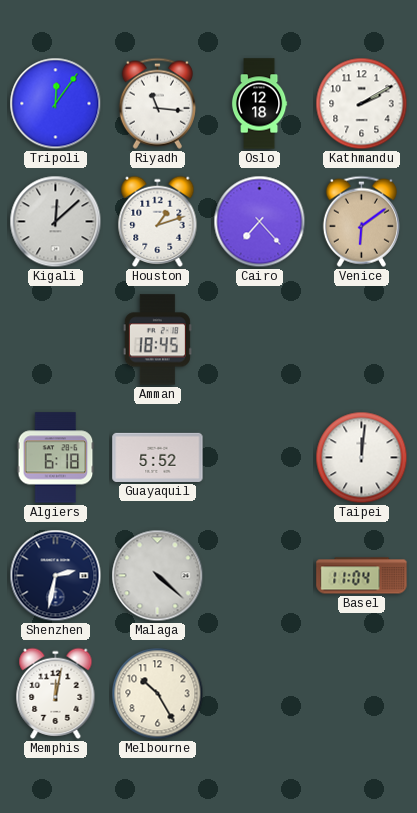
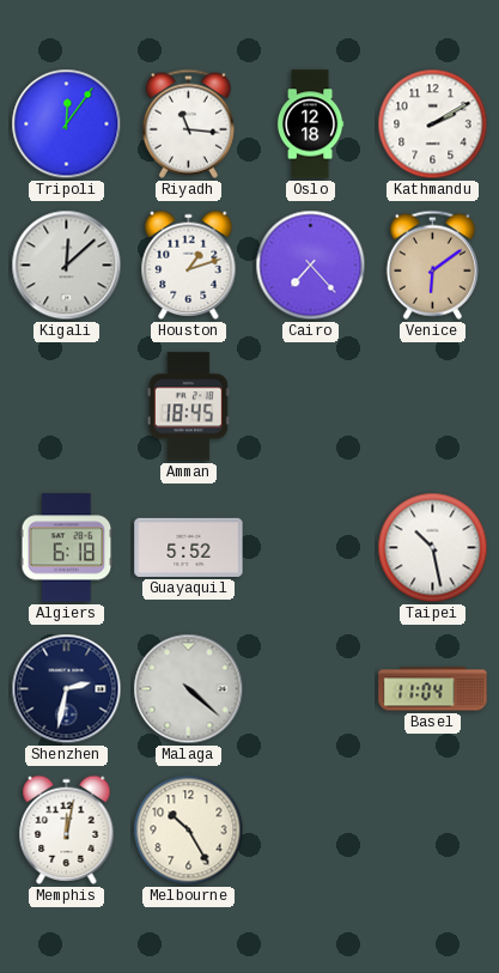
Taipei: 12:01 -> 10:28 (433, 548)
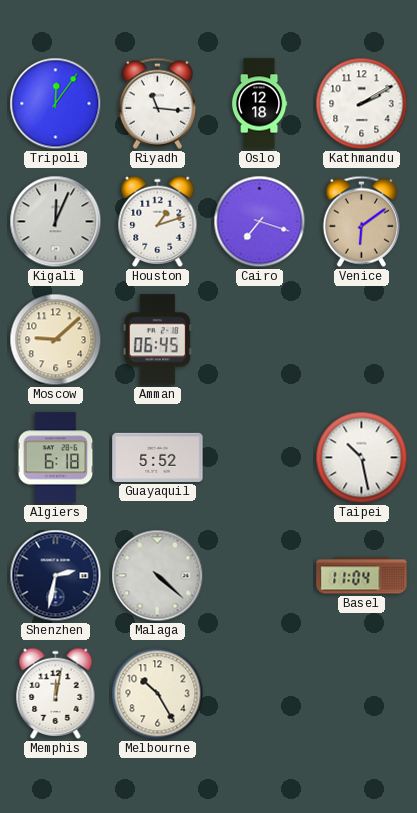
Kigali: 12:08 -> 12:04 (56, 222)
Cairo: 7:23 -> 7:18 (260, 222)
Moscow: none -> 9:08 (56, 340)
Amman: 18:45 -> 06:45 (157, 340)
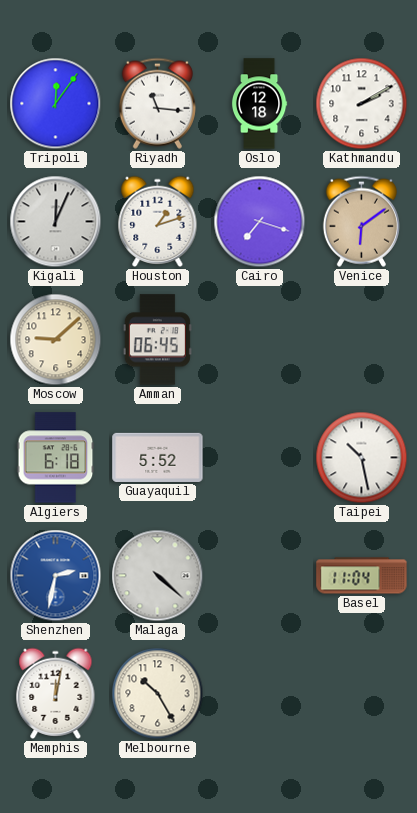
Shenzhen dial: navy -> blue (56, 576)
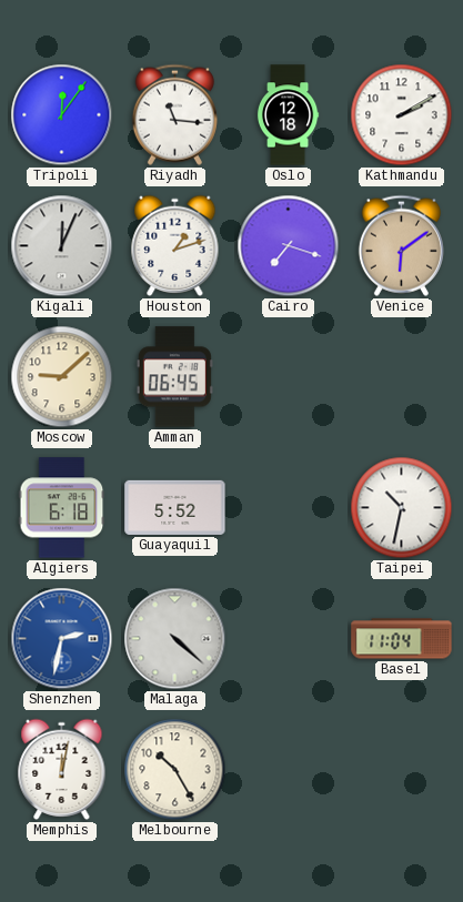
Taipei: 10:28 -> 10:32 (402, 508)
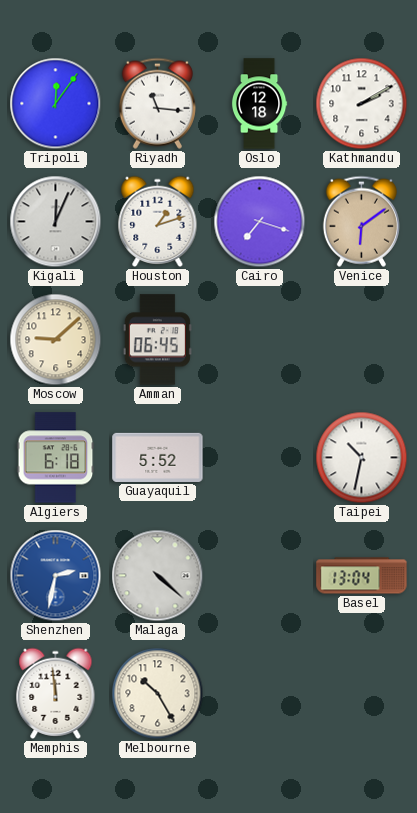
Basel: 11:04 -> 13:04 (362, 576)
Memphis: 12:02 -> 11:59 (56, 693)
